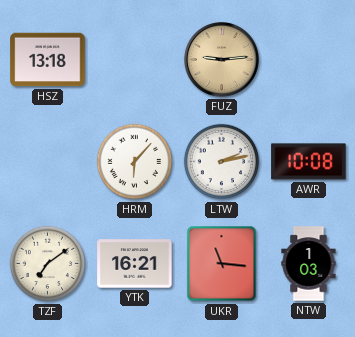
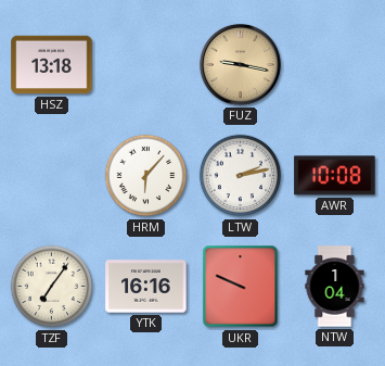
FUZ: 9:14 -> 9:17 (240, 64)
TZF: 7:09 -> 7:06 (52, 287)
YTK: 16:21 -> 16:16 (146, 287)
UKR: 11:16 -> 9:49 (241, 287)
NTW: 1:03 -> 1:04 (335, 287)
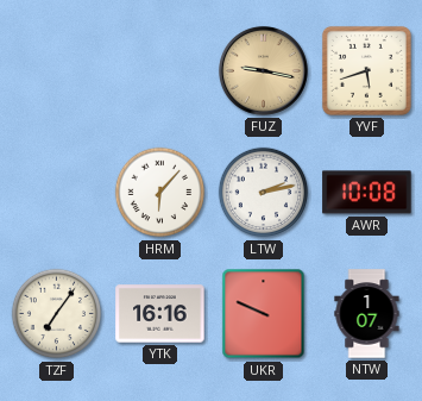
HSZ: 13:18 -> none (52, 65)
YVF: none -> 5:42 (366, 70)
NTW: 1:04 -> 1:07 (367, 314)
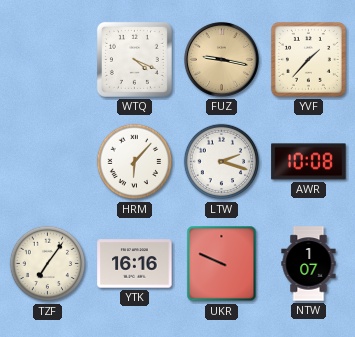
WTQ: none -> 4:19 (134, 59)
YVF: 5:42 -> 1:37 (308, 59)
LTW: 2:13 -> 2:18 (222, 162)
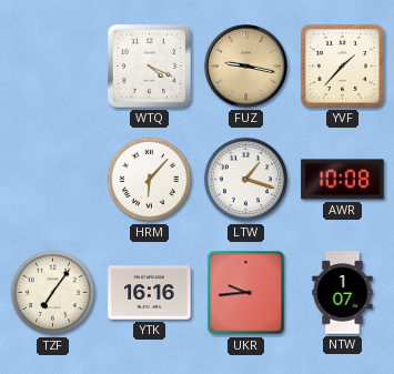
LTW: 2:18 -> 1:18 (246, 180)
UKR: 9:49 -> 9:44 (246, 293)
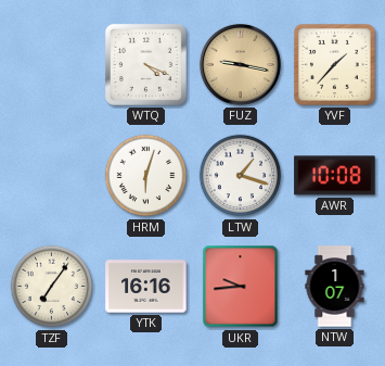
HRM: 6:07 -> 6:03 (146, 176)
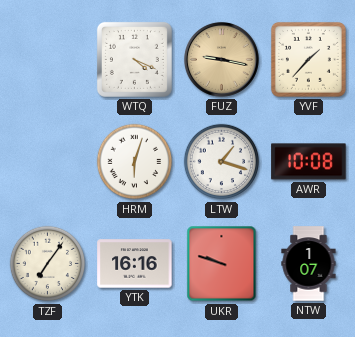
UKR: 9:44 -> 9:48 (222, 264)
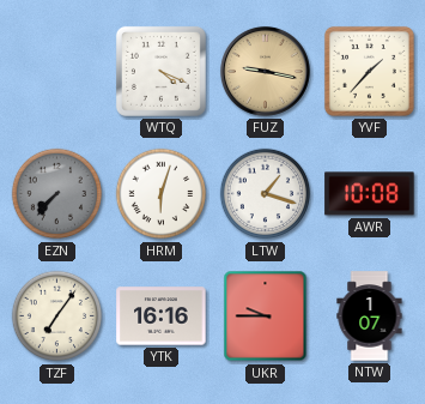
EZN: none -> 7:37 (57, 194)
UKR: 9:48 -> 9:45 (266, 316)
